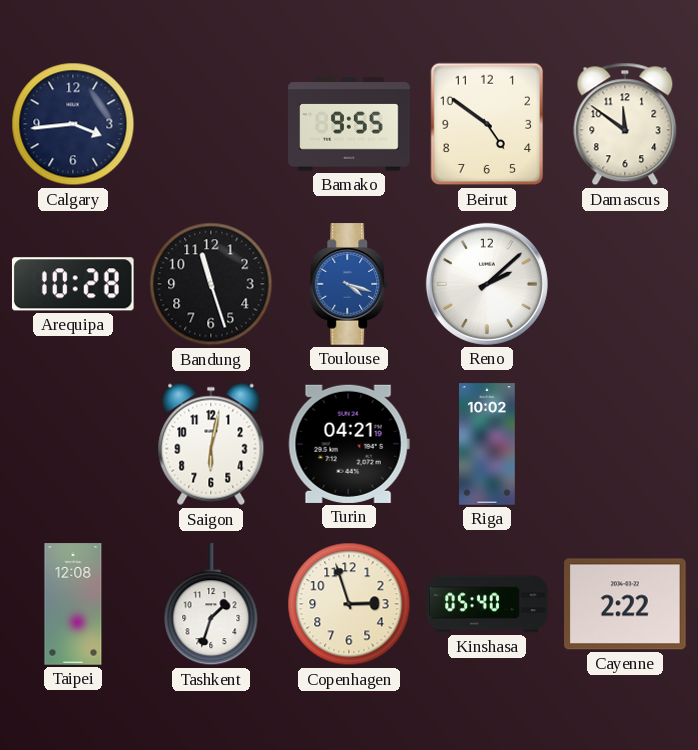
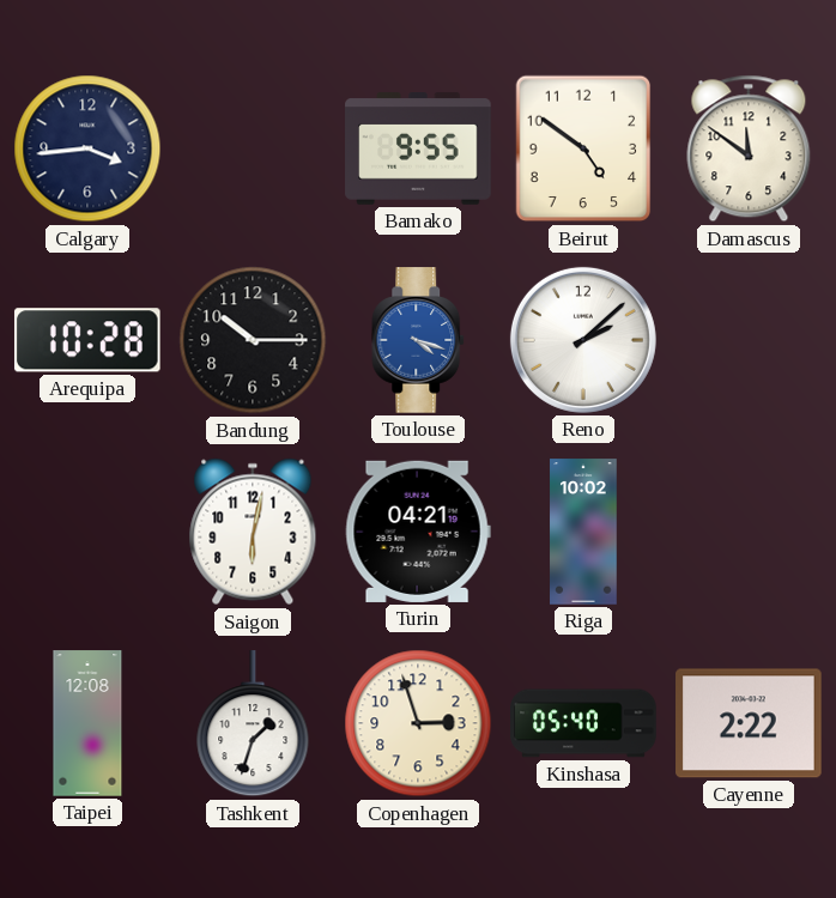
Bandung: 11:27 -> 10:15 (253, 340)
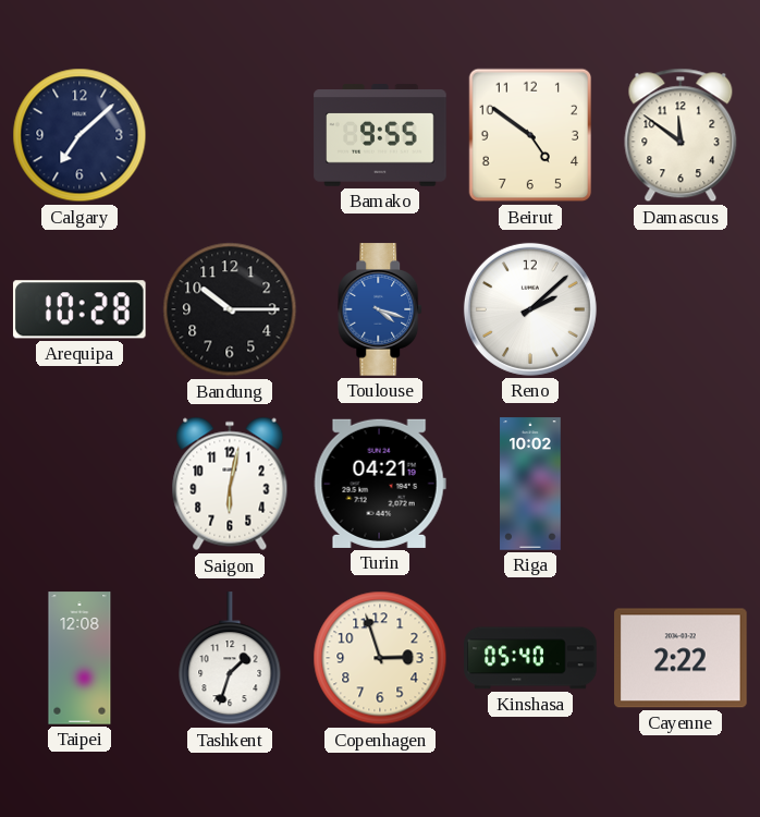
Calgary: 3:44 -> 7:08 (79, 135)
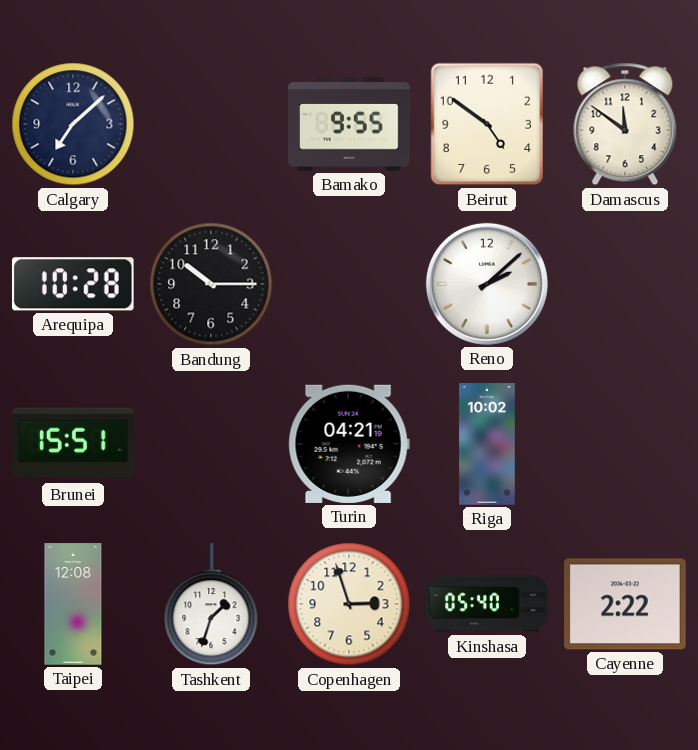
Toulouse: 4:18 -> none (381, 309)
Brunei: none -> 15:51 (73, 444)
Saigon: 6:02 -> none (230, 484)
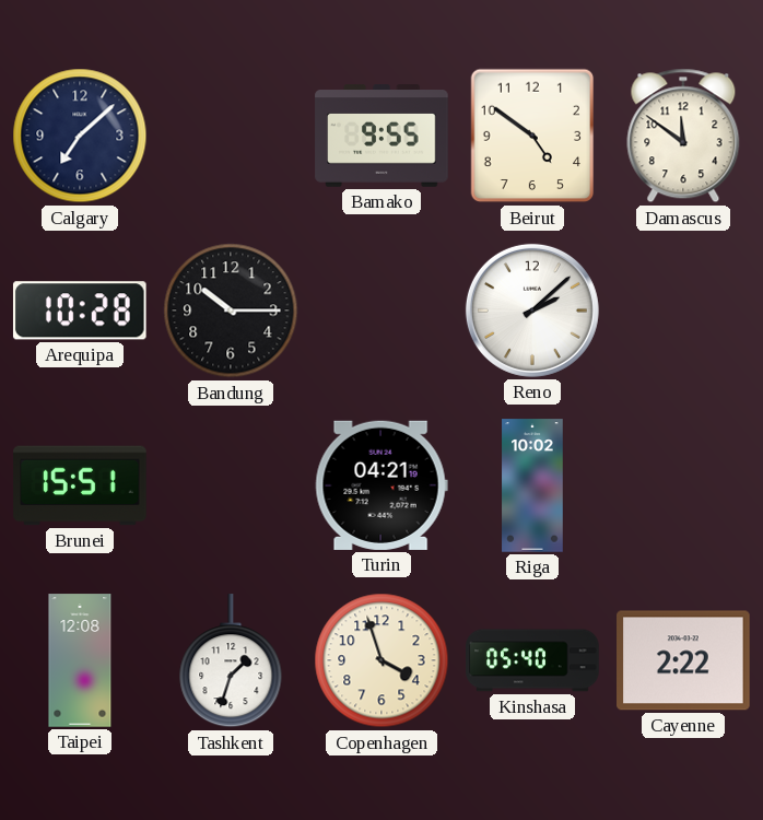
Copenhagen: 2:57 -> 3:57 (381, 660)
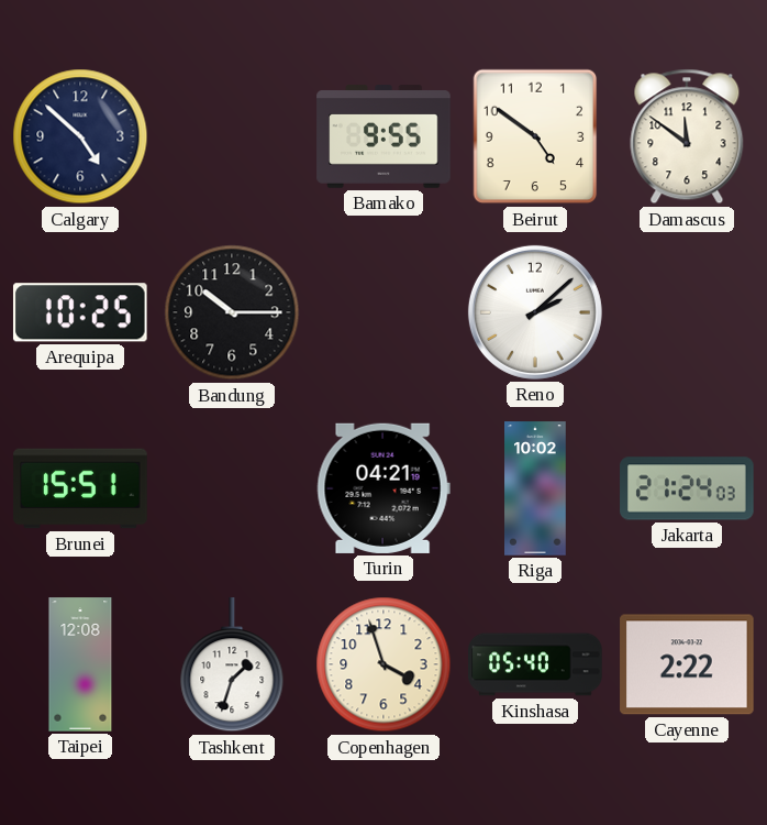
Calgary: 7:08 -> 4:52 (80, 136)
Arequipa: 10:28 -> 10:25 (80, 312)
Jakarta: none -> 21:24 (687, 488)
